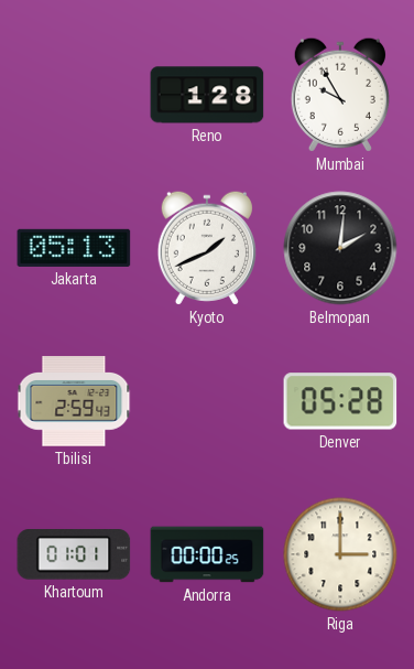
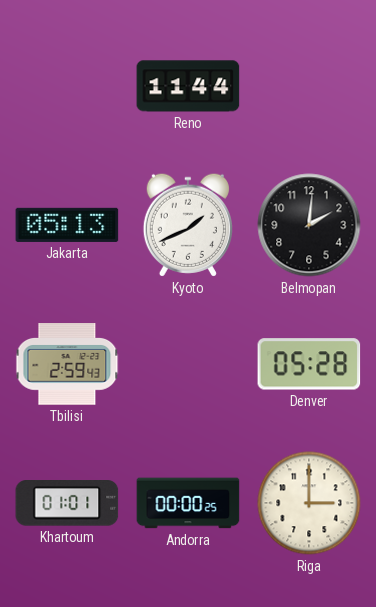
Reno: 1:28 -> 11:44 (188, 86)
Mumbai: 9:55 -> none (340, 95)
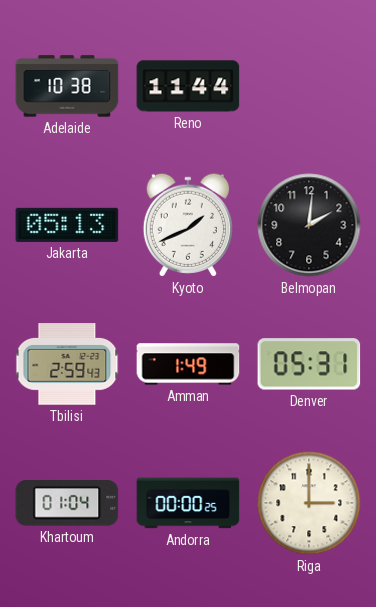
Adelaide: none -> 10:38 (67, 86)
Amman: none -> 1:49 (188, 364)
Denver: 05:28 -> 05:31 (309, 364)
Khartoum: 01:01 -> 01:04 (67, 503)
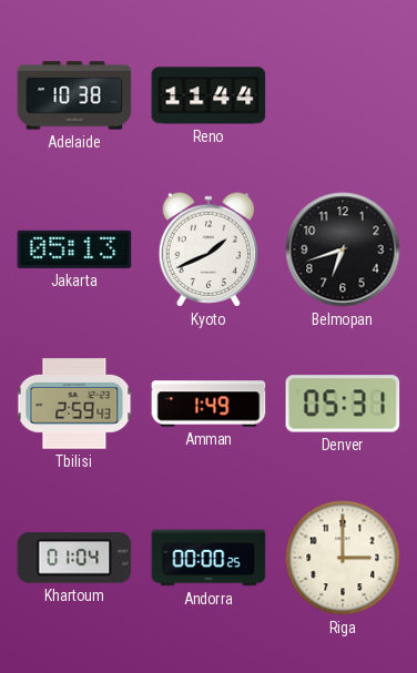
Belmopan: 2:01 -> 6:42 (343, 249)
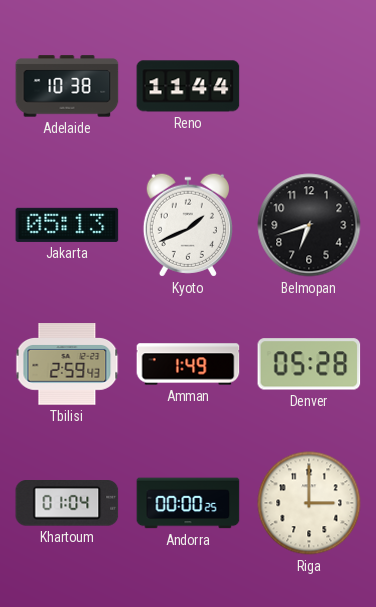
Denver: 05:31 -> 05:28 (309, 364)
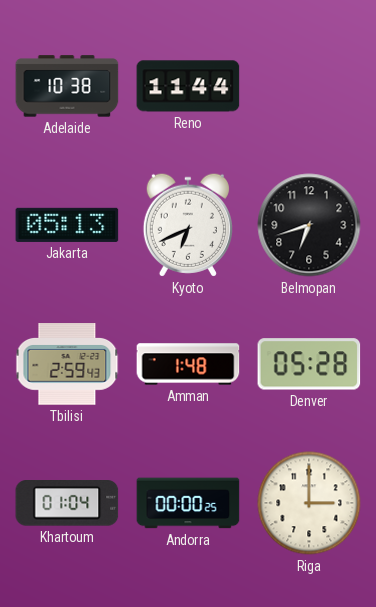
Kyoto: 1:41 -> 6:41 (188, 225)
Amman: 1:49 -> 1:48 (188, 364)
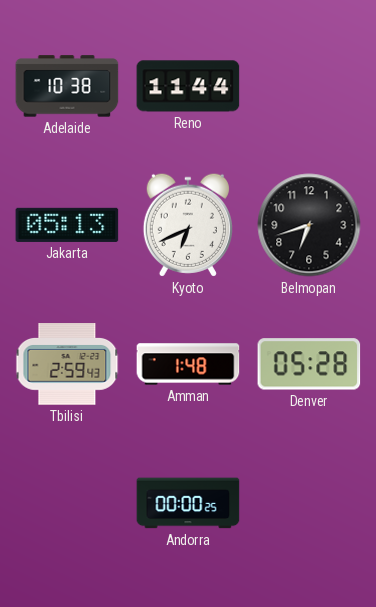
Khartoum: 01:04 -> none (67, 503)
Riga: 3:00 -> none (309, 503)
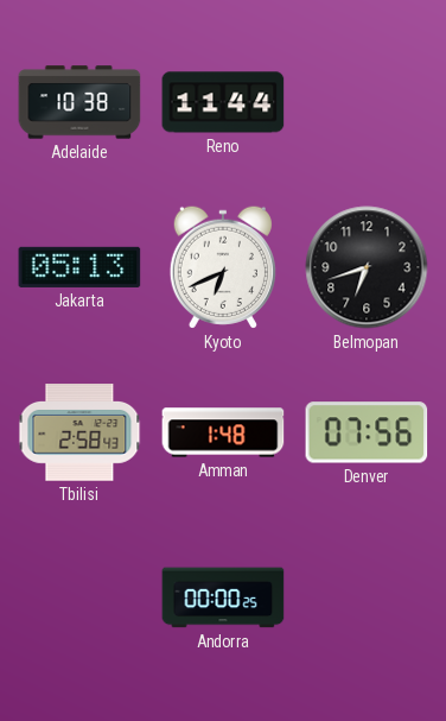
Tbilisi: 2:59 -> 2:58 (79, 432)
Denver: 05:28 -> 07:56 (367, 432)
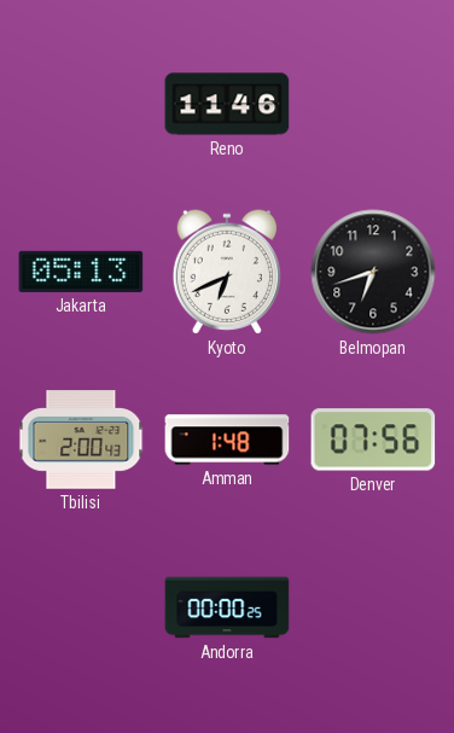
Adelaide: 10:38 -> none (79, 102)
Reno: 11:44 -> 11:46 (227, 104)
Tbilisi: 2:58 -> 2:00 (81, 440)
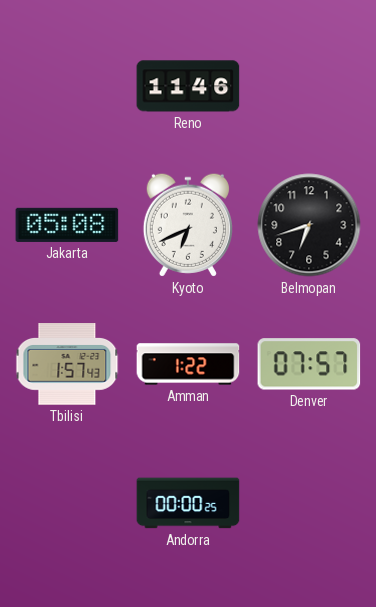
Jakarta: 05:13 -> 05:08 (67, 225)
Tbilisi: 2:00 -> 1:57 (67, 364)
Amman: 1:48 -> 1:22 (188, 364)
Denver: 07:56 -> 07:57 (309, 364)
